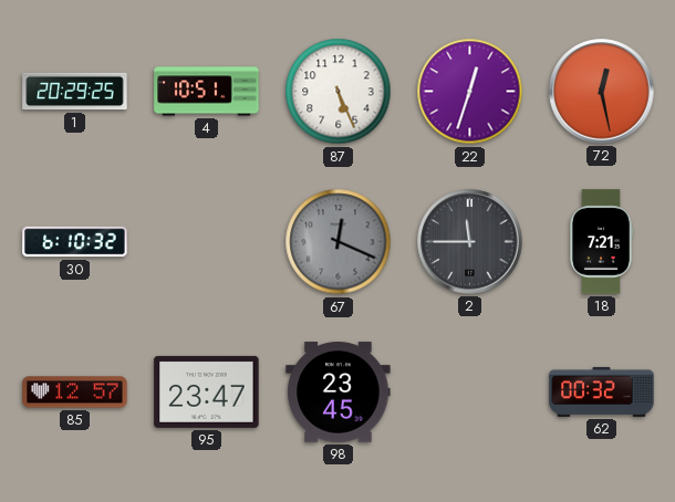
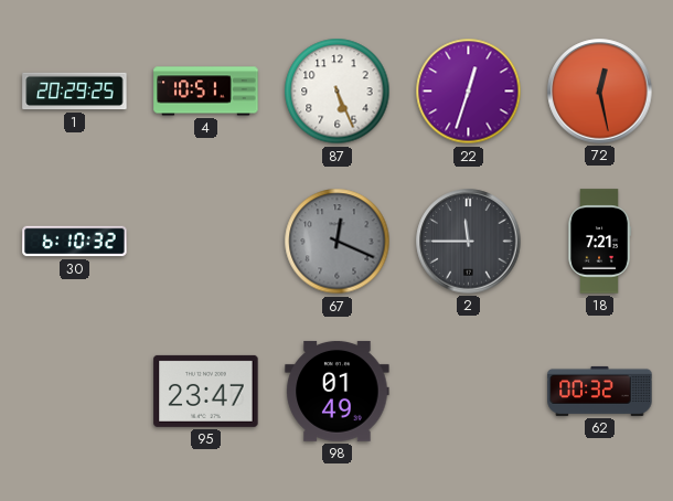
85: 12:57 -> none (75, 393)
98: 23:45 -> 01:49 (338, 392)
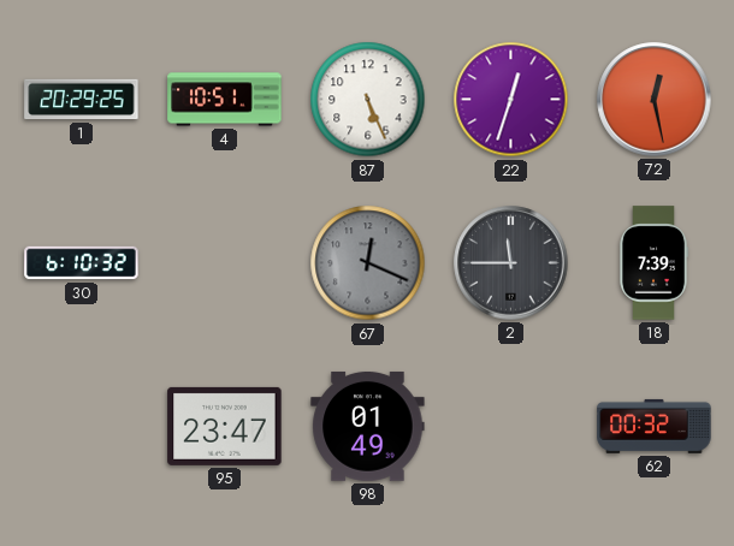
18: 7:21 -> 7:39 (653, 263)
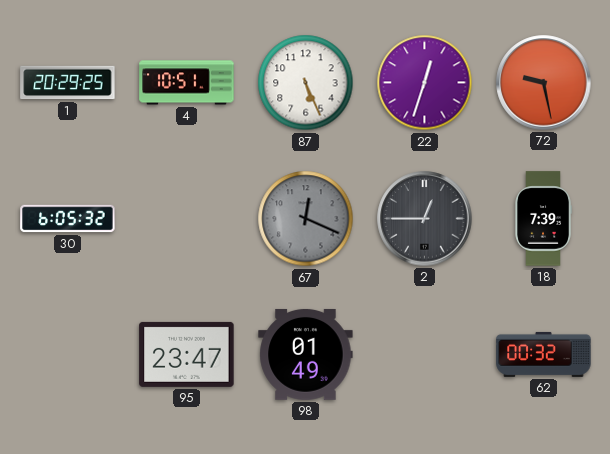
72: 12:28 -> 9:28 (544, 83)
30: 6:10 -> 6:05 (68, 219)
2: 11:45 -> 12:45 (425, 219)
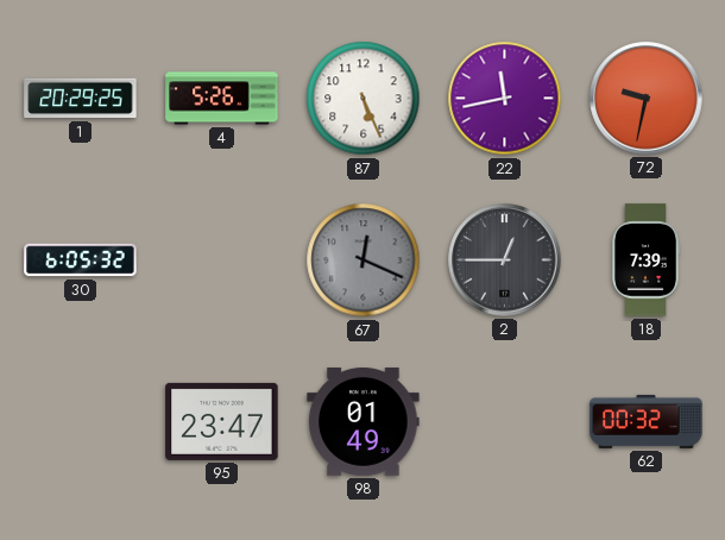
4: 10:51 -> 5:26 (222, 99)
22: 12:33 -> 11:43 (505, 99)
72: 9:28 -> 9:32 (647, 99)
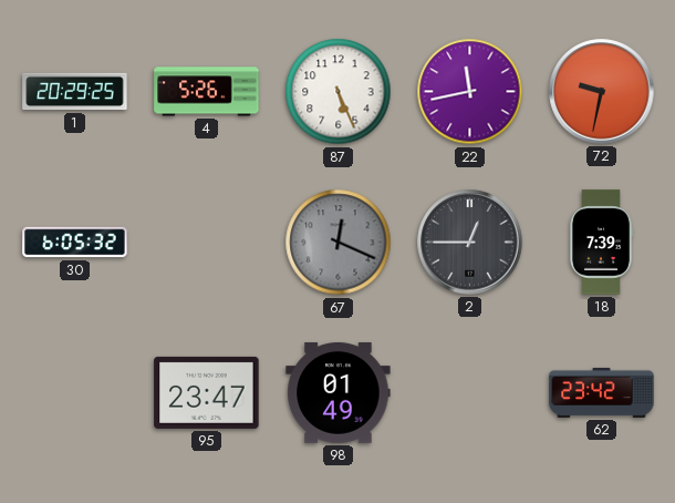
62: 00:32 -> 23:42 (602, 392)
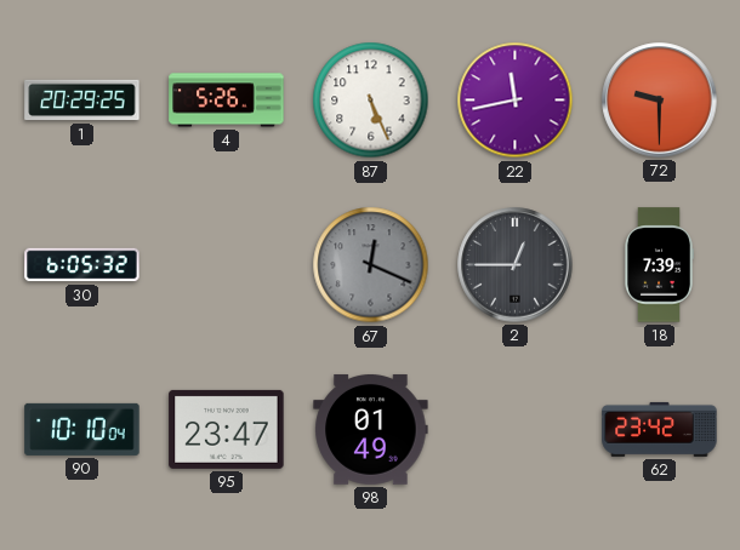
72: 9:32 -> 9:30 (660, 101)
90: none -> 10:10 (82, 429)
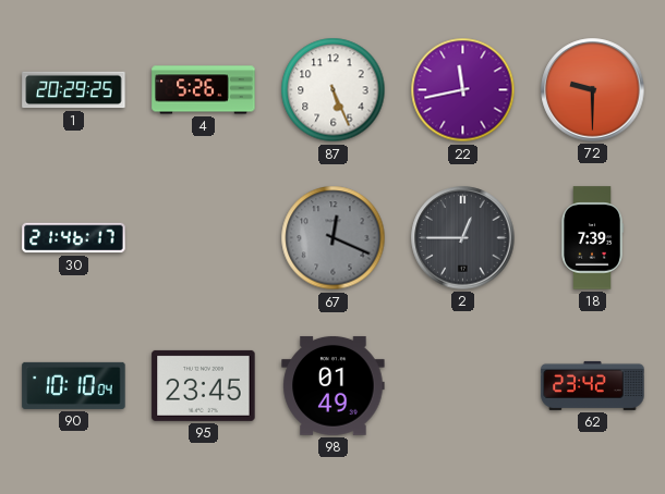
30: 6:05 -> 21:46 (74, 238)
95: 23:47 -> 23:45 (204, 385)
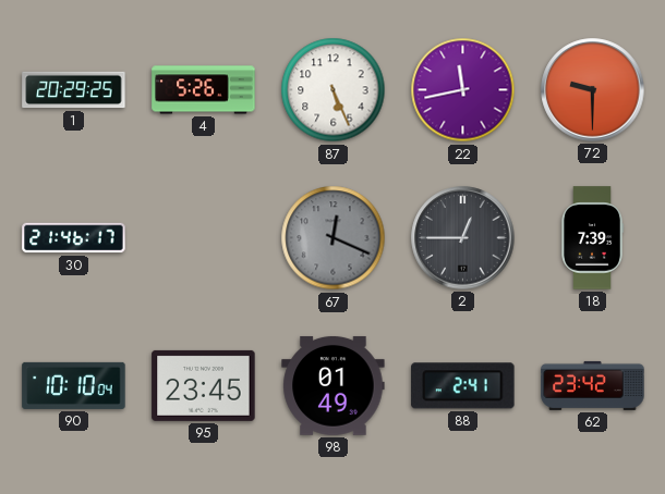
88: none -> 2:41 (463, 386)
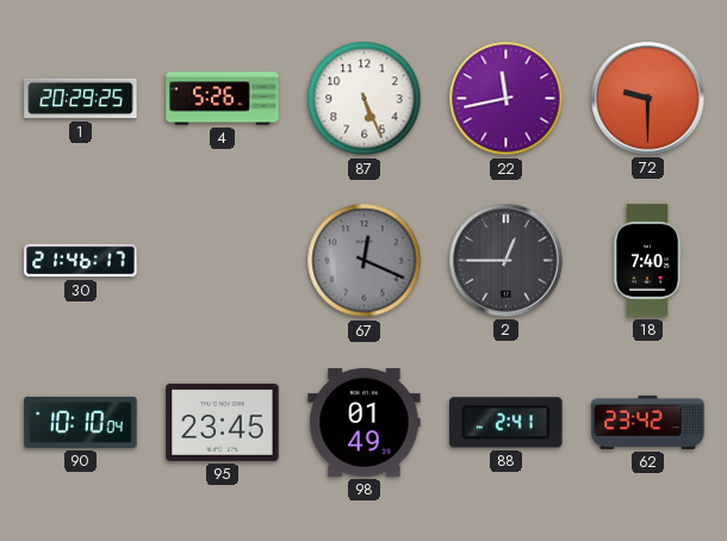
18: 7:39 -> 7:40 (647, 261)
